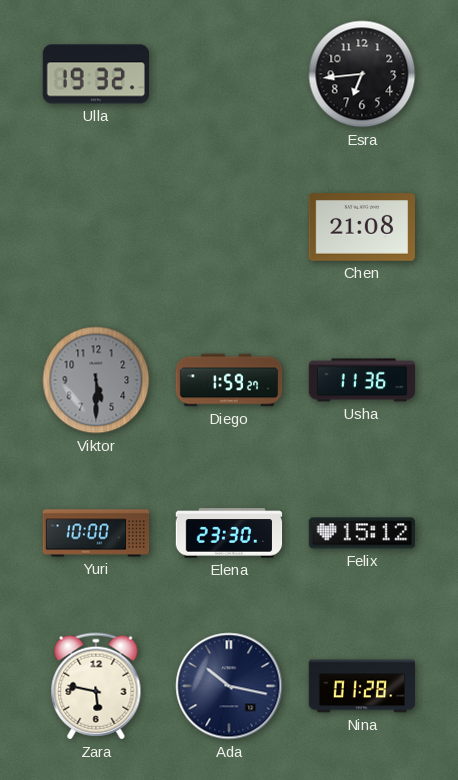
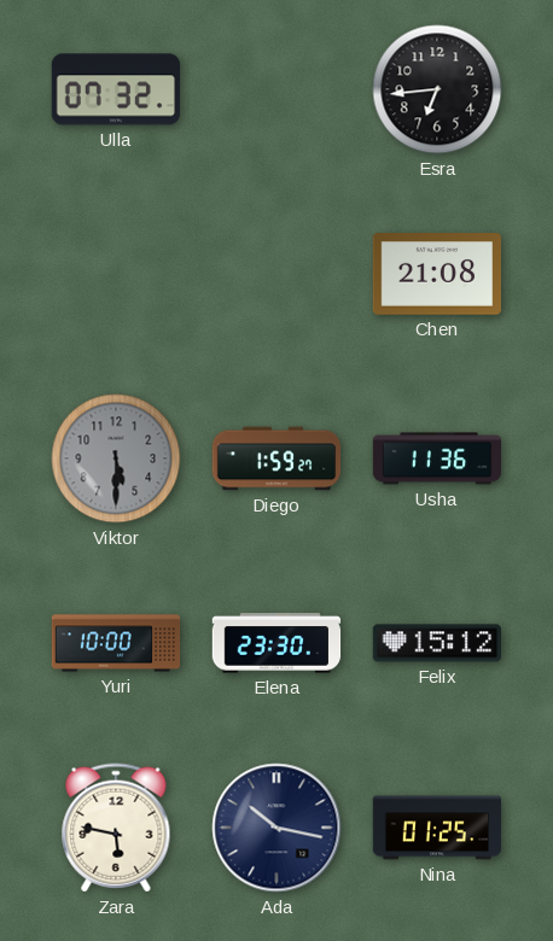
Ulla: 19:32 -> 07:32 (115, 89)
Nina: 01:28 -> 01:25 (437, 828)
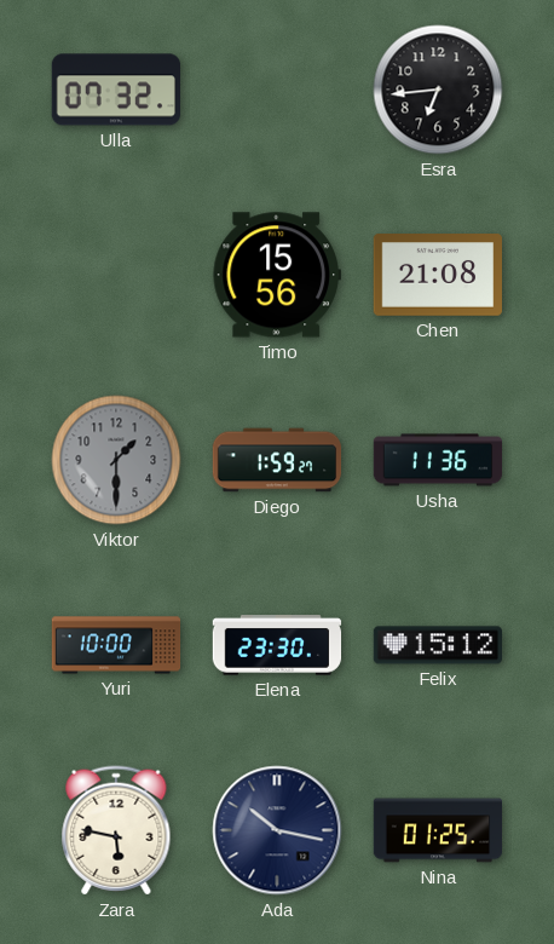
Timo: none -> 15:56 (277, 275)
Viktor: 5:30 -> 1:30 (116, 460)
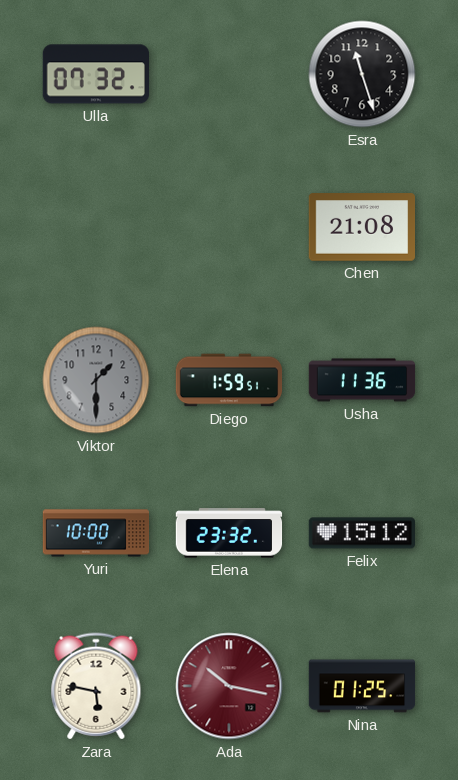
Esra: 6:44 -> 11:27 (362, 74)
Timo: 15:56 -> none (277, 275)
Diego: 1:59:27 -> 1:59:51 (229, 380)
Elena: 23:30 -> 23:32 (229, 533)
Ada dial: navy -> burgundy (229, 686)
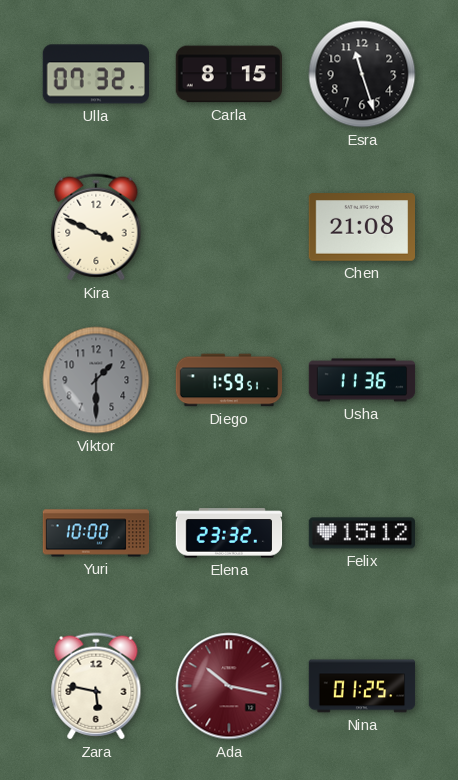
Carla: none -> 8:15 (228, 74)
Kira: none -> 3:49 (96, 227)
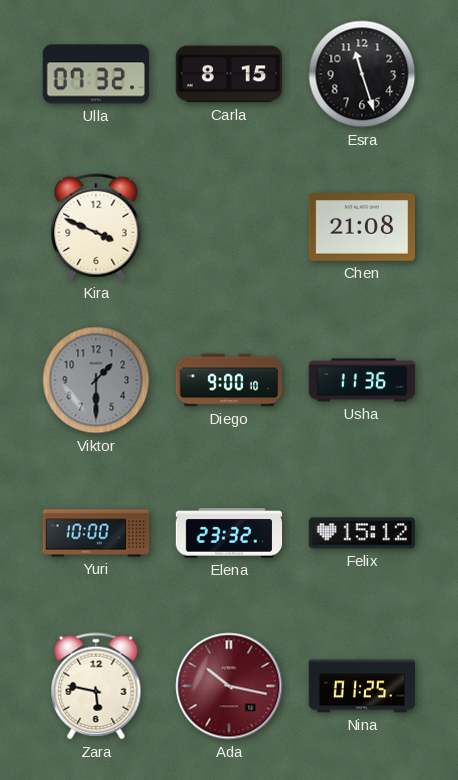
Diego: 1:59 -> 9:00 (229, 380)
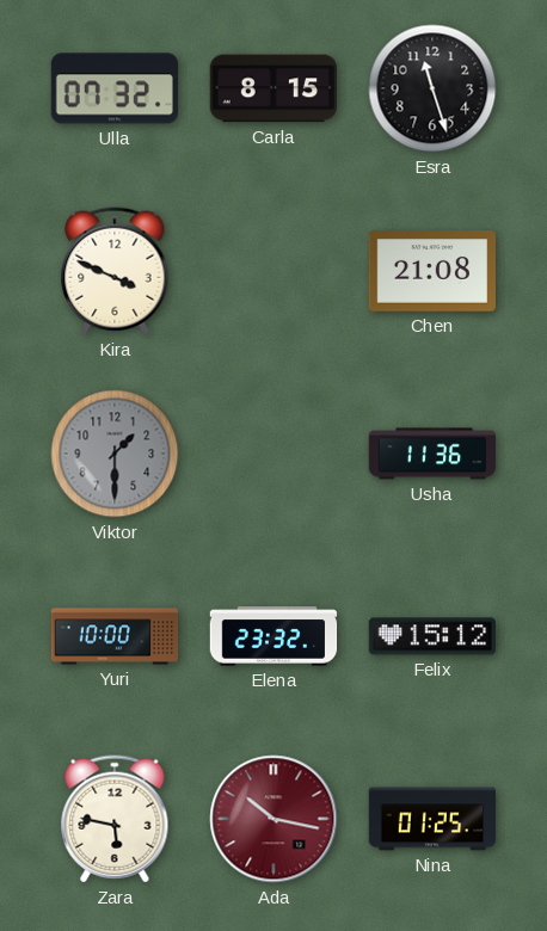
Diego: 9:00 -> none (229, 380)
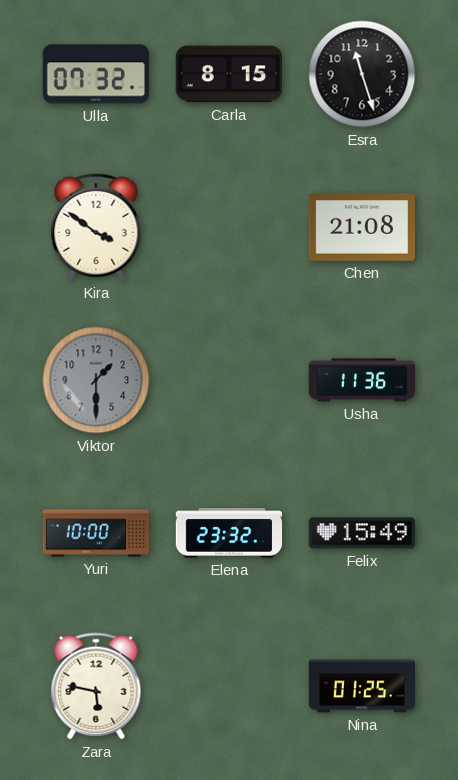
Kira: 3:49 -> 3:51 (96, 227)
Felix: 15:12 -> 15:49 (362, 533)
Ada: 10:17 -> none (273, 819)
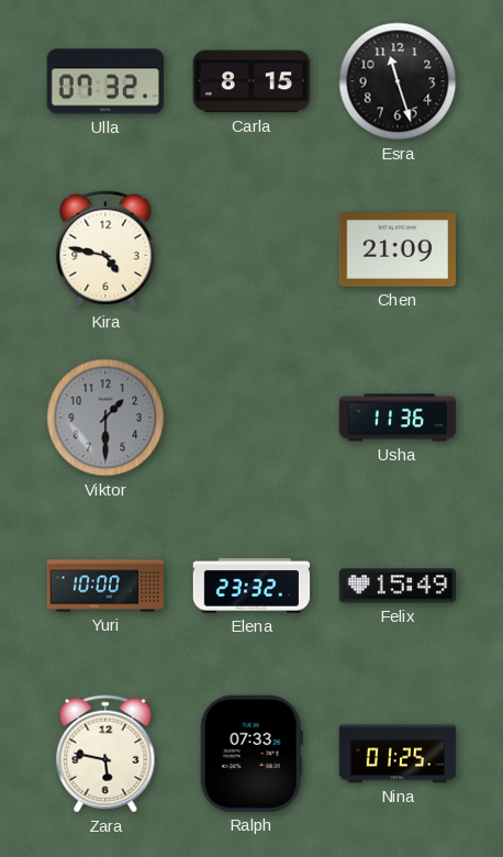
Kira: 3:51 -> 4:47 (105, 249)
Chen: 21:08 -> 21:09 (396, 249)
Ralph: none -> 07:33 (251, 754)
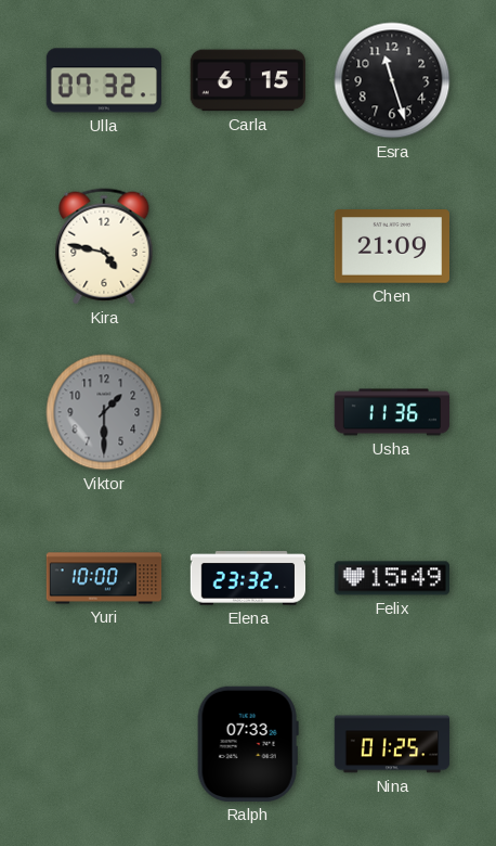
Carla: 8:15 -> 6:15 (247, 80)
Zara: 5:47 -> none (105, 754)
